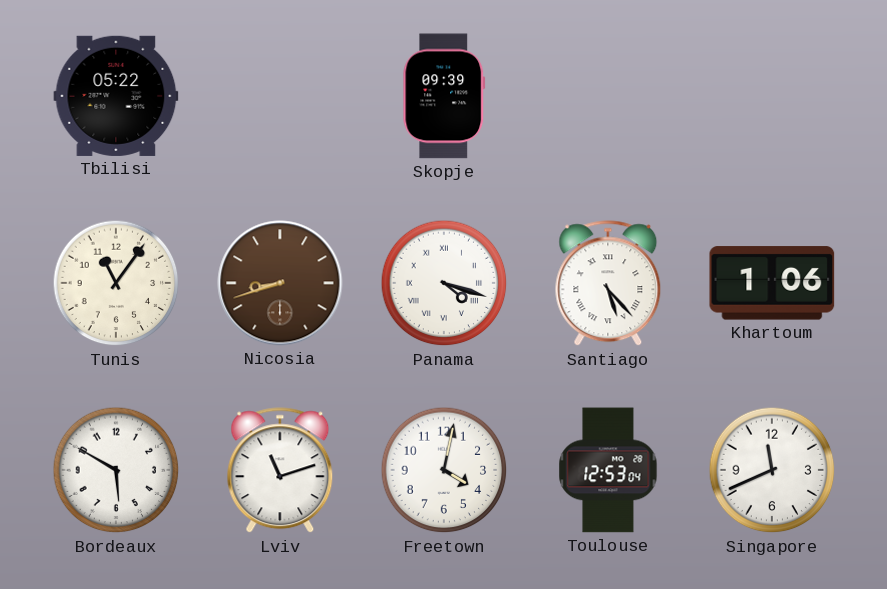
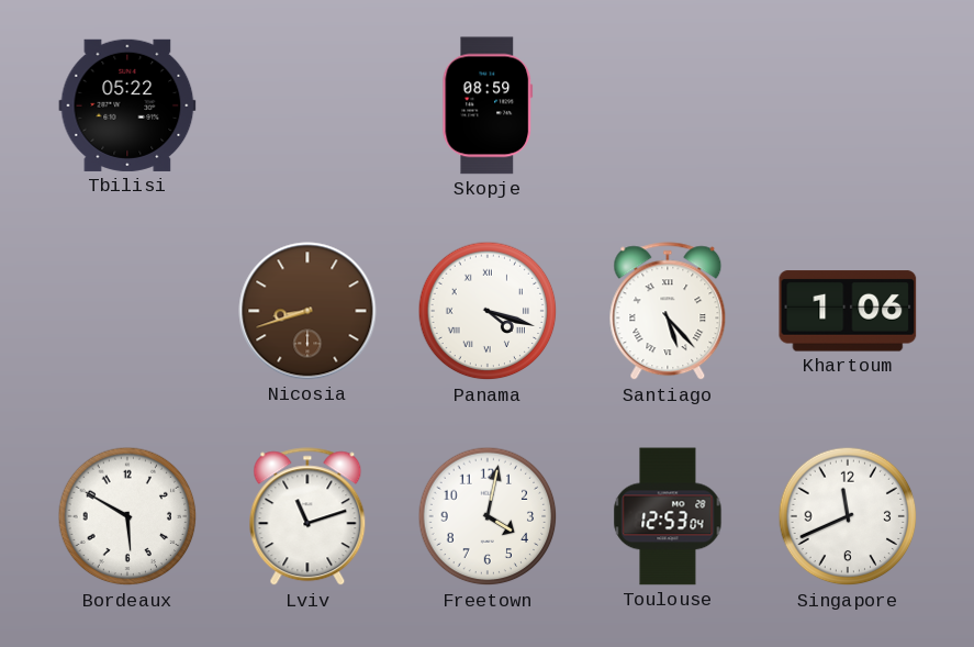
Skopje: 09:39 -> 08:59 (488, 105)
Tunis: 11:06 -> none (116, 283)
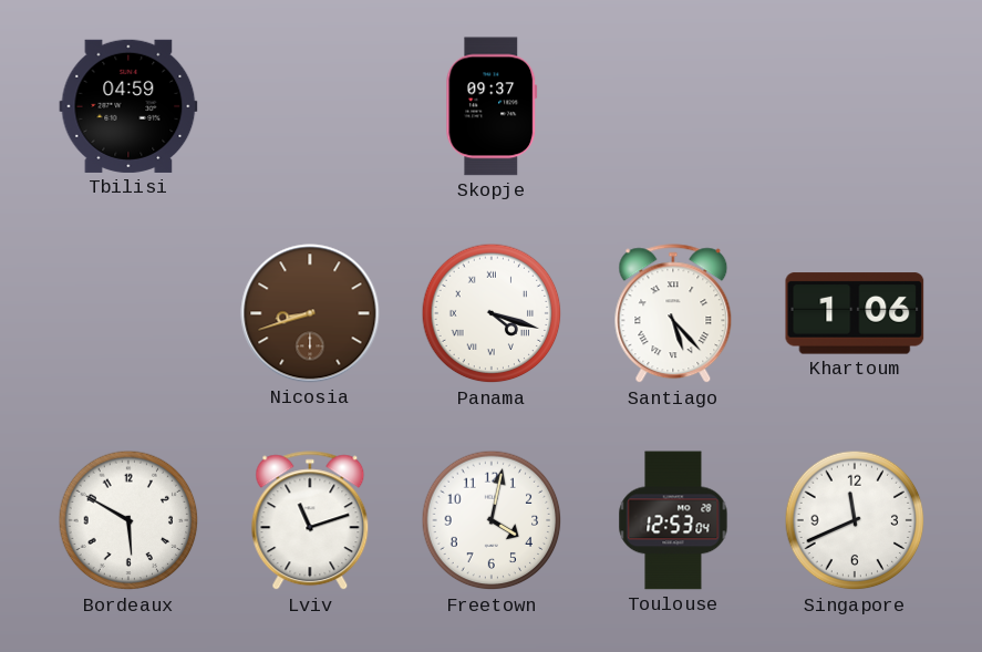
Tbilisi: 05:22 -> 04:59 (128, 106)
Skopje: 08:59 -> 09:37 (492, 106)
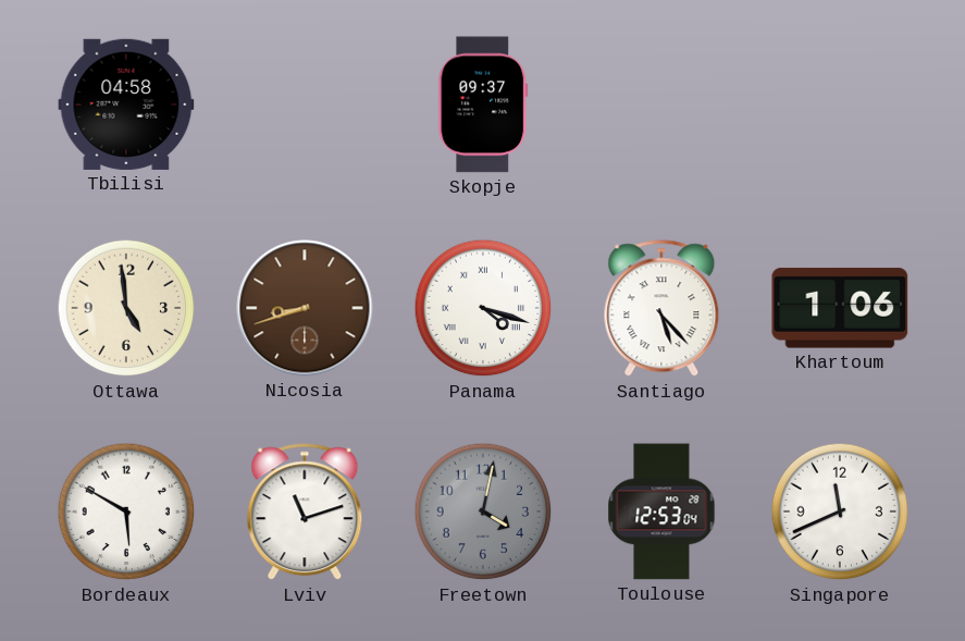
Tbilisi: 04:59 -> 04:58 (126, 104)
Ottawa: none -> 4:59 (126, 308)
Freetown dial: white -> grey (483, 511)
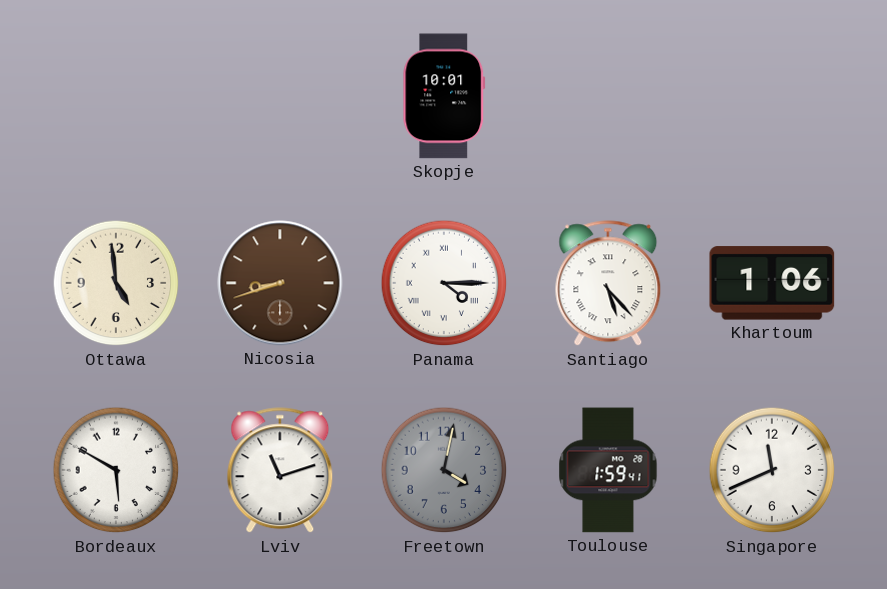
Tbilisi: 04:58 -> none (126, 104)
Skopje: 09:37 -> 10:01 (444, 96)
Panama: 4:18 -> 4:15 (444, 283)
Toulouse: 12:53 -> 1:59 (608, 470)
